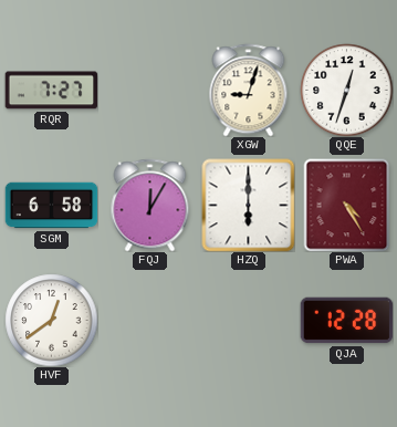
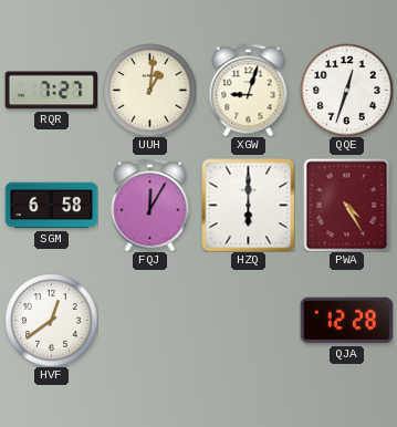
UUH: none -> 1:01 (149, 90)
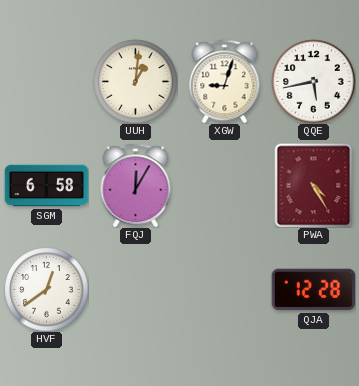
RQR: 7:27 -> none (51, 91)
QQE: 12:33 -> 5:43 (313, 81)
HZQ: 6:00 -> none (248, 205)
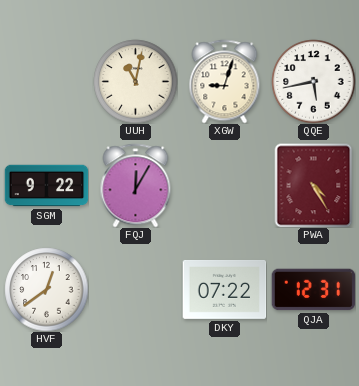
UUH: 1:01 -> 11:02 (135, 81)
SGM: 6:58 -> 9:22 (46, 186)
DKY: none -> 07:22 (224, 289)
QJA: 12:28 -> 12:31 (313, 290)
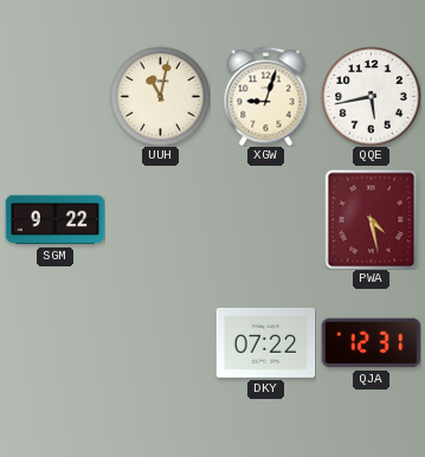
FQJ: 12:05 -> none (136, 185)
PWA: 4:25 -> 4:28 (372, 219)
HVF: 12:39 -> none (46, 289)
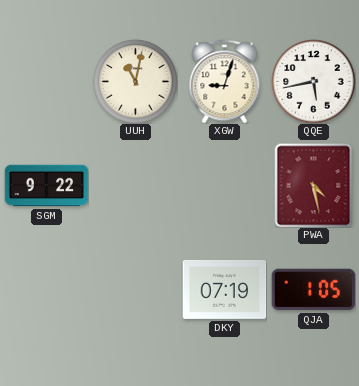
DKY: 07:22 -> 07:19 (224, 289)
QJA: 12:31 -> 1:05 (313, 290)
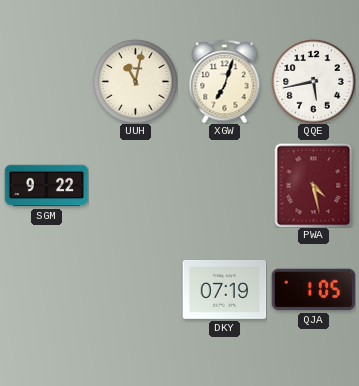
XGW: 9:03 -> 7:03 (225, 81)
